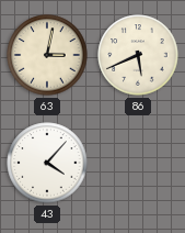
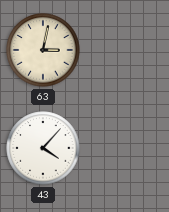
86: 5:41 -> none (138, 55)
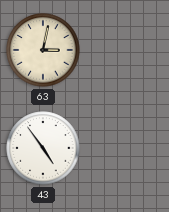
43: 4:07 -> 4:54 (43, 148)
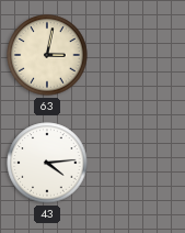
43: 4:54 -> 4:14 (47, 163)
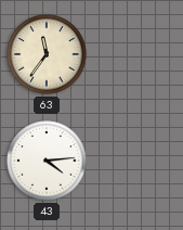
63: 3:02 -> 11:36 (47, 54)
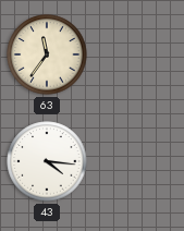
43: 4:14 -> 4:16 (47, 161)
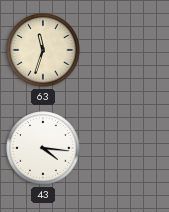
63: 11:36 -> 11:33 (43, 50)
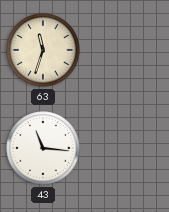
43: 4:16 -> 11:16 (43, 148)
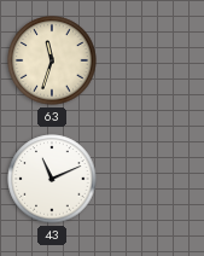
43: 11:16 -> 11:11 (52, 179)
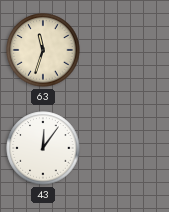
43: 11:11 -> 12:06 (43, 148)
